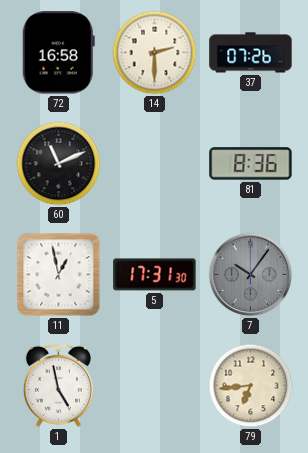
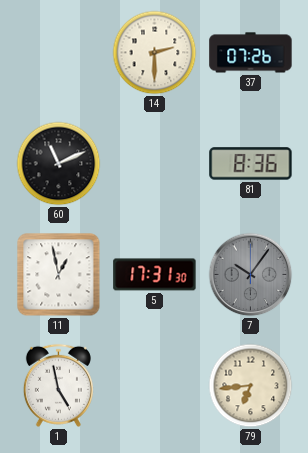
72: 16:58 -> none (58, 53)
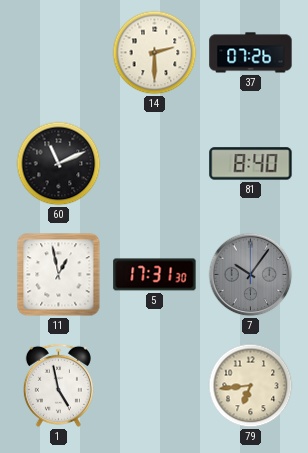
81: 8:36 -> 8:40 (251, 164)
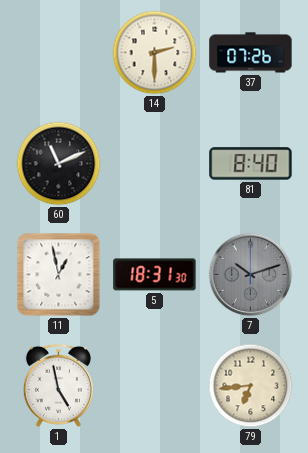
5: 17:31 -> 18:31 (155, 275)
7: 10:06 -> 10:12 (251, 275)
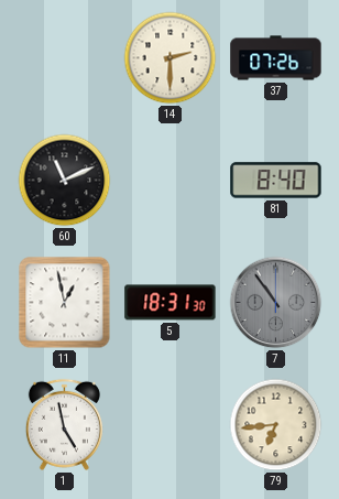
7: 10:12 -> 10:54 (276, 303)
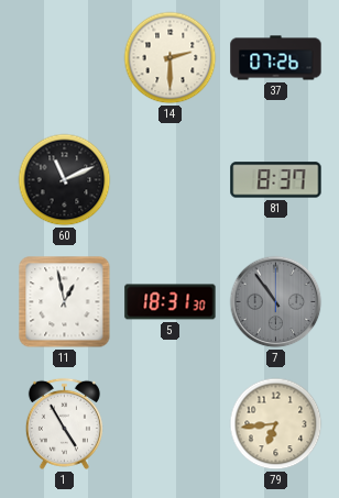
81: 8:40 -> 8:37 (276, 180)
1: 4:58 -> 4:55 (64, 423)
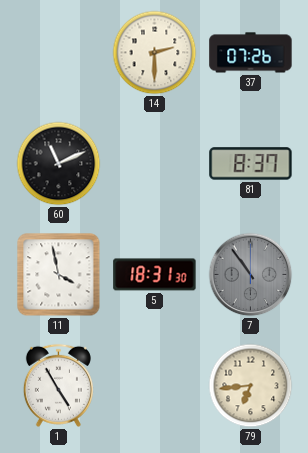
11: 12:58 -> 3:58 (59, 275)
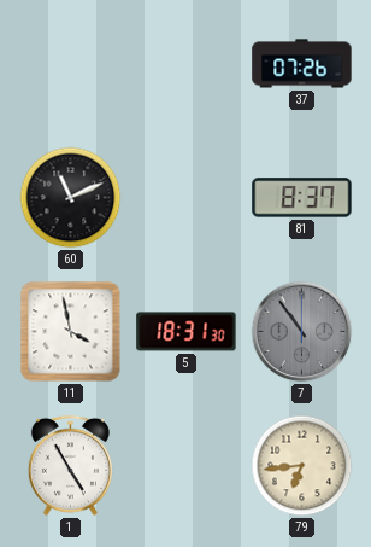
14: 2:30 -> none (155, 53)
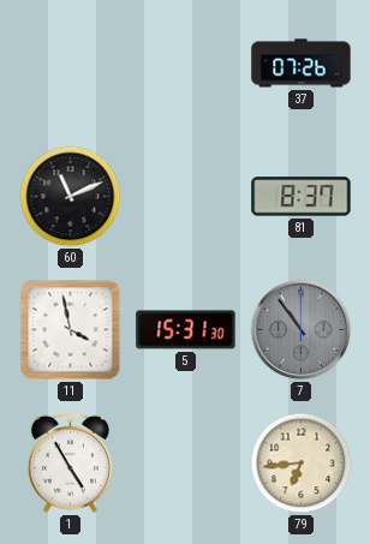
5: 18:31 -> 15:31 (186, 330)
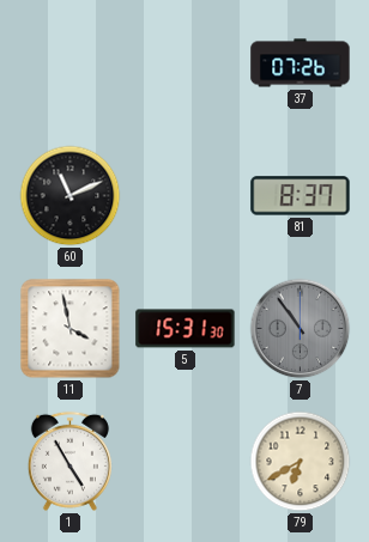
79: 6:44 -> 6:40 (301, 462)
